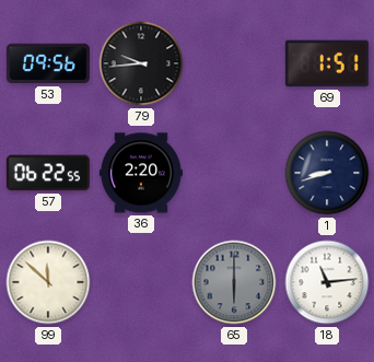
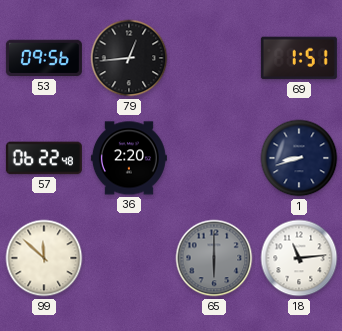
79: 9:44 -> 12:44 (129, 58)
57: 06:22:55 -> 06:22:48 (44, 158)
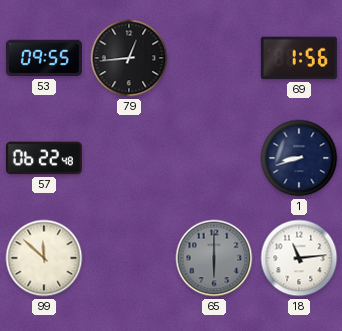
53: 09:56 -> 09:55 (44, 58)
69: 1:51 -> 1:56 (299, 58)
36: 2:20 -> none (129, 158)
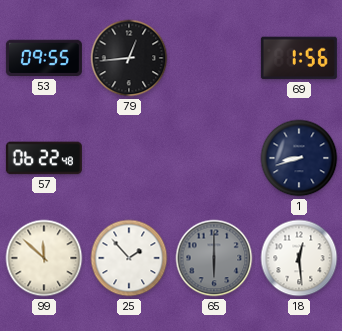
25: none -> 1:53 (129, 258)
18: 11:14 -> 12:29 (299, 258)
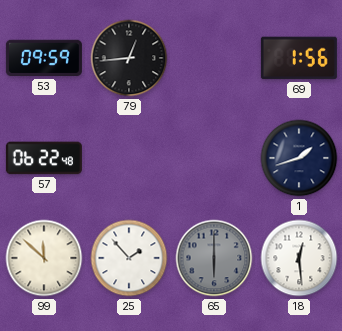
53: 09:55 -> 09:59 (44, 58)
1: 8:42 -> 1:42 (299, 158)
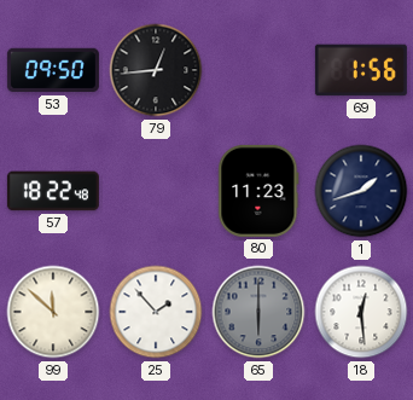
53: 09:59 -> 09:50 (53, 70)
57: 06:22 -> 18:22 (53, 191)
80: none -> 11:23 (258, 191)
